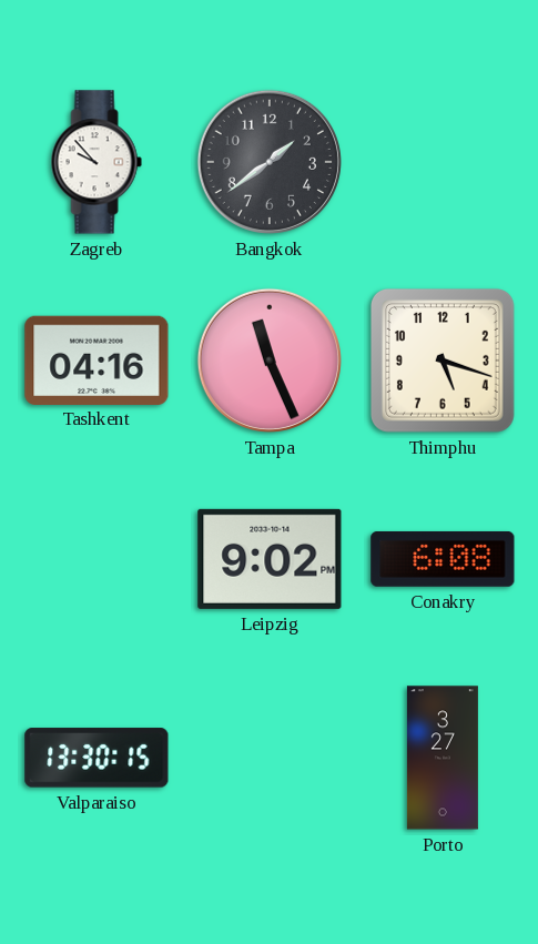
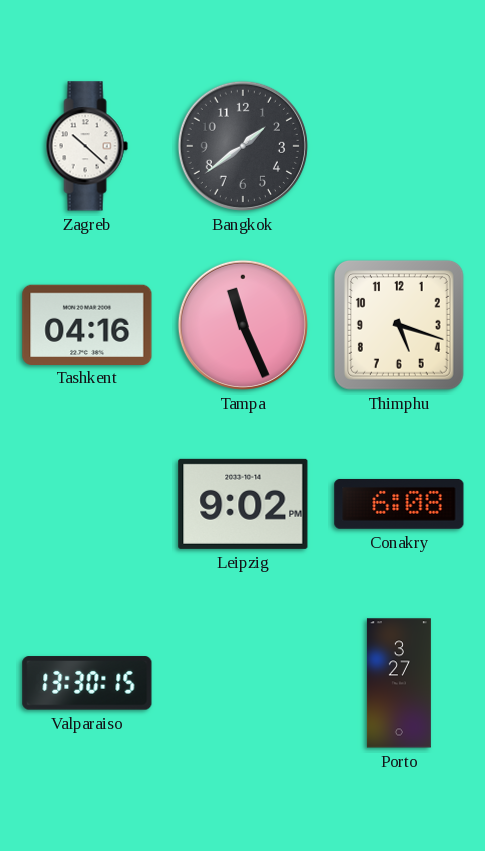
Zagreb: 9:53 -> 10:22 (87, 146)
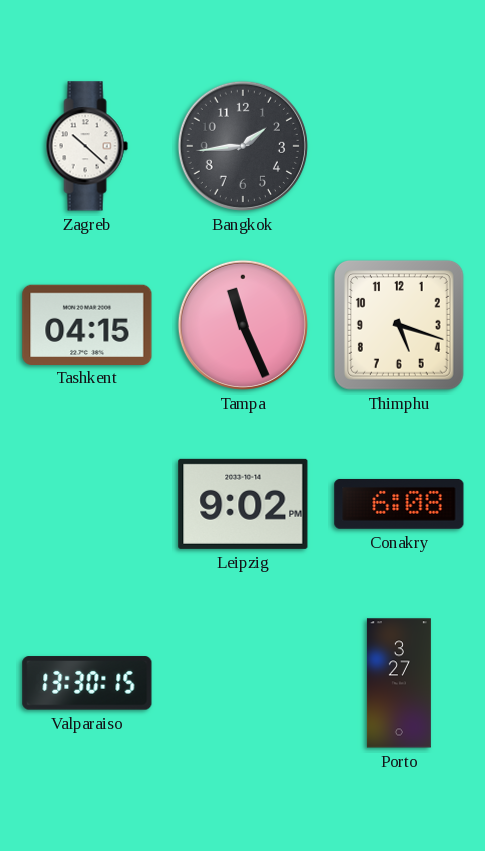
Bangkok: 1:39 -> 1:44 (243, 146)
Tashkent: 04:16 -> 04:15 (87, 324)
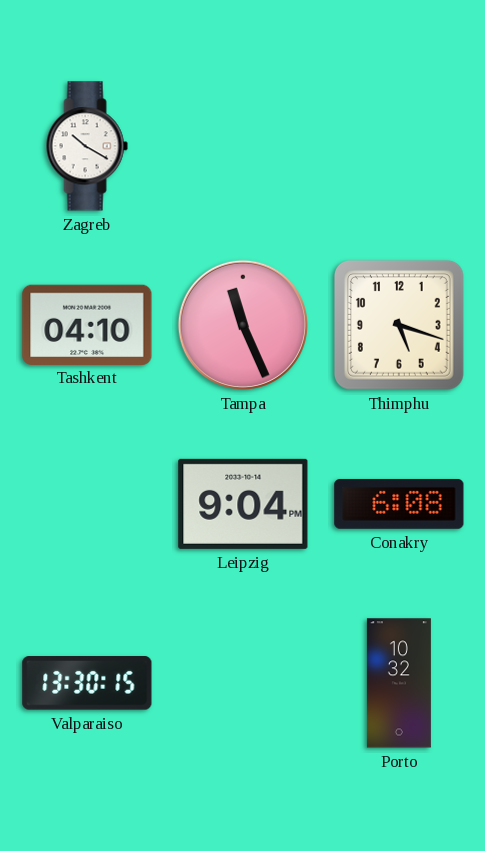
Zagreb: 10:22 -> 10:20 (87, 146)
Bangkok: 1:44 -> none (243, 146)
Tashkent: 04:15 -> 04:10 (87, 324)
Leipzig: 9:02 -> 9:04 (243, 504)
Porto: 3:27 -> 10:32 (399, 683)
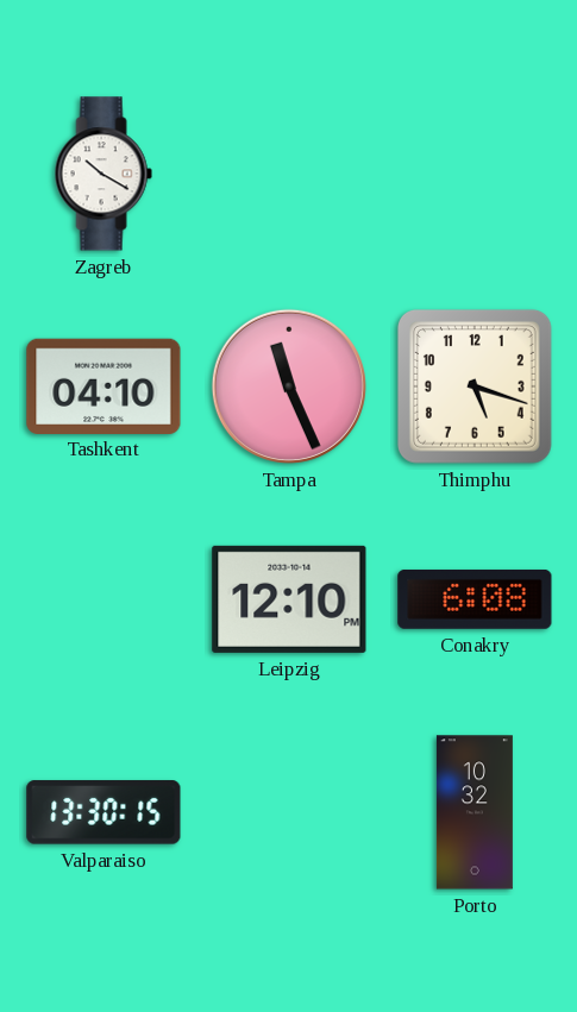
Leipzig: 9:04 -> 12:10 (289, 599)
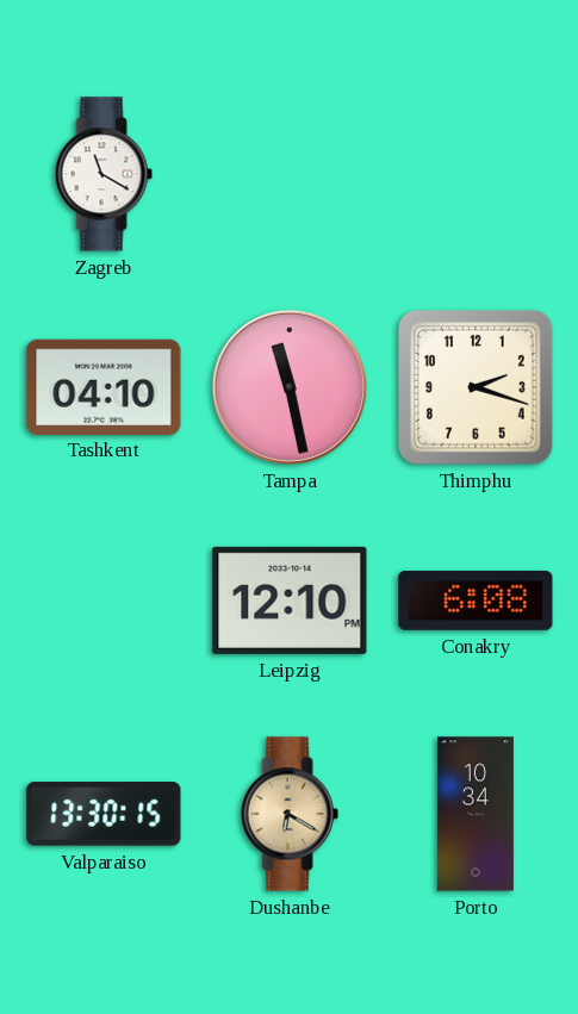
Zagreb: 10:20 -> 11:20 (104, 174)
Tampa: 11:26 -> 11:28 (290, 387)
Thimphu: 5:18 -> 2:18 (476, 387)
Dushanbe: none -> 6:20 (290, 814)
Porto: 10:32 -> 10:34 (476, 814)
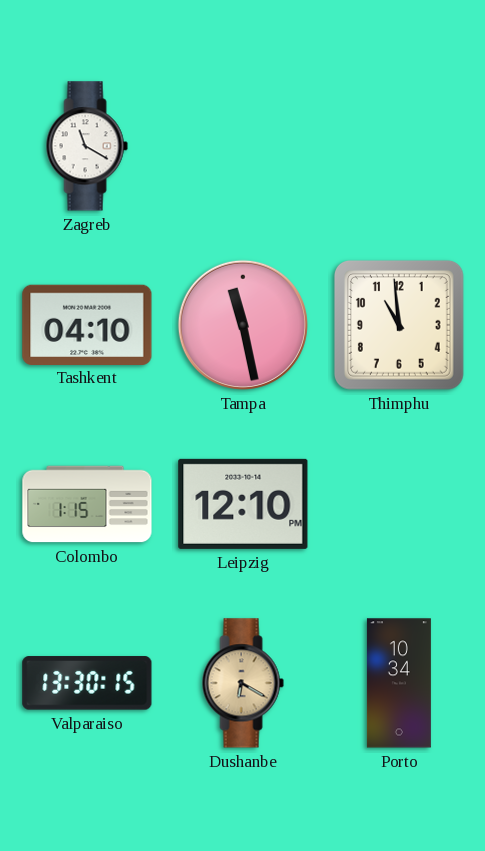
Thimphu: 2:18 -> 10:59 (399, 325)
Colombo: none -> 1:15 (87, 504)
Conakry: 6:08 -> none (476, 601)
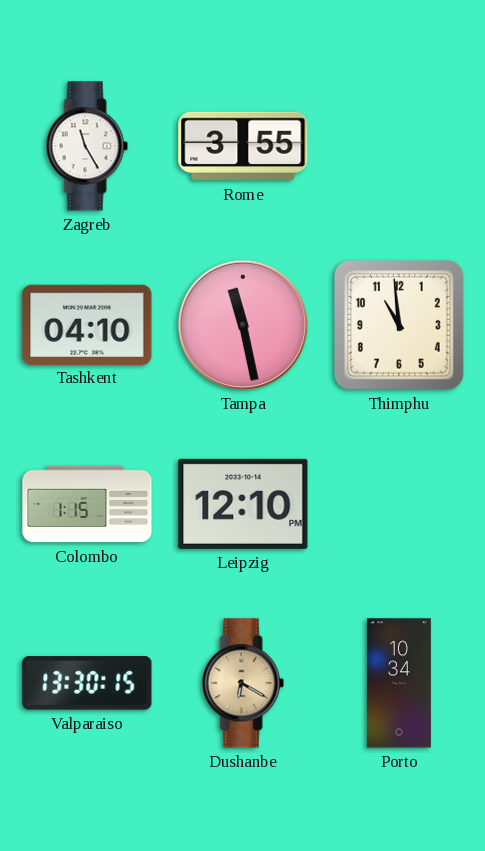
Zagreb: 11:20 -> 11:25 (87, 146)
Rome: none -> 3:55 (243, 146)
